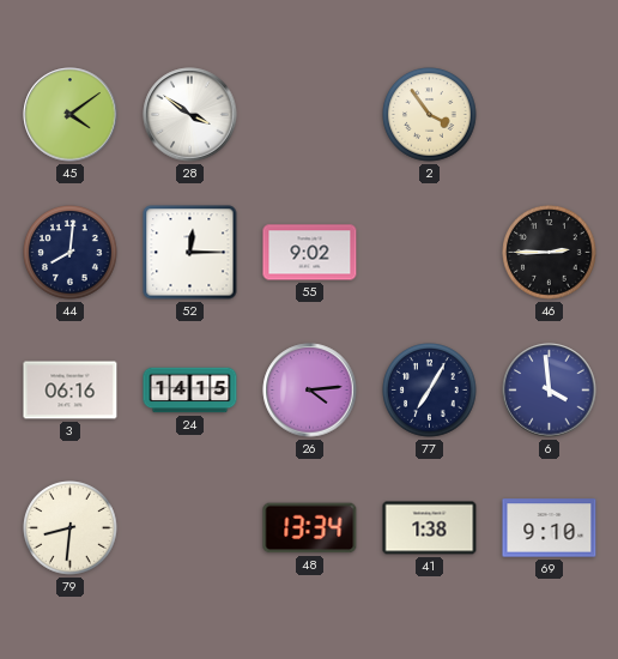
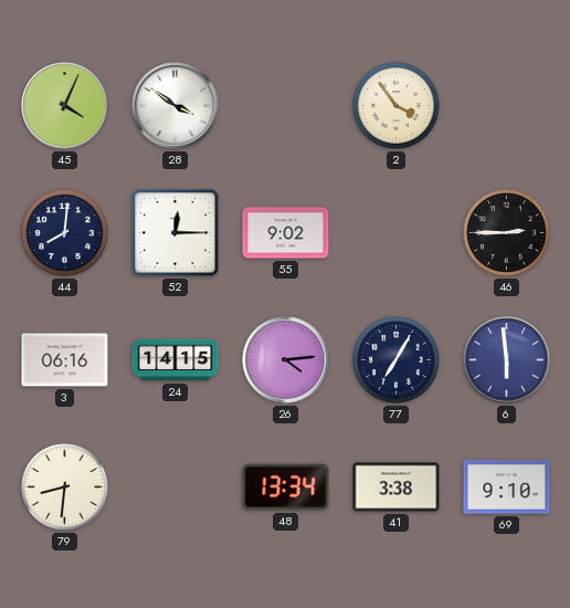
45: 4:09 -> 4:04 (65, 106)
6: 3:59 -> 5:59 (507, 360)
41: 1:38 -> 3:38 (397, 488)
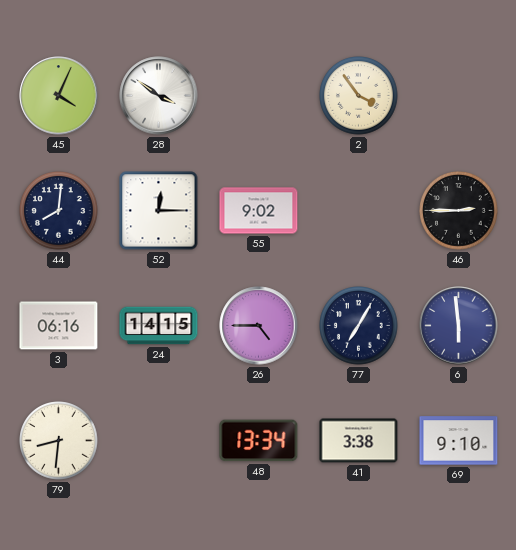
26: 4:14 -> 4:45 (259, 326)
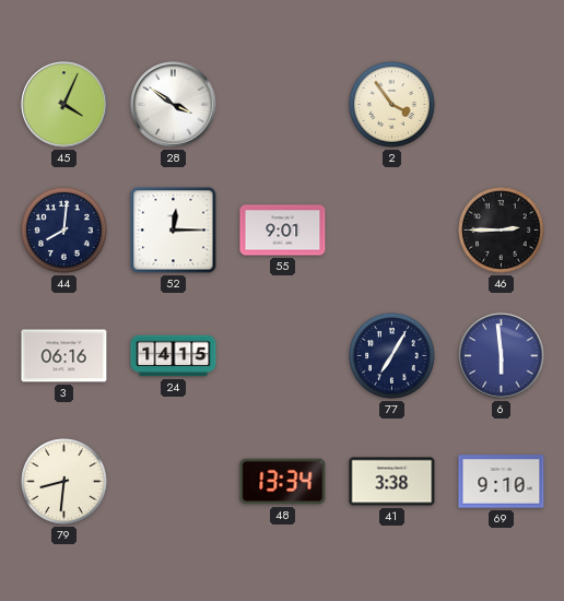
55: 9:02 -> 9:01 (283, 231)
26: 4:45 -> none (259, 326)
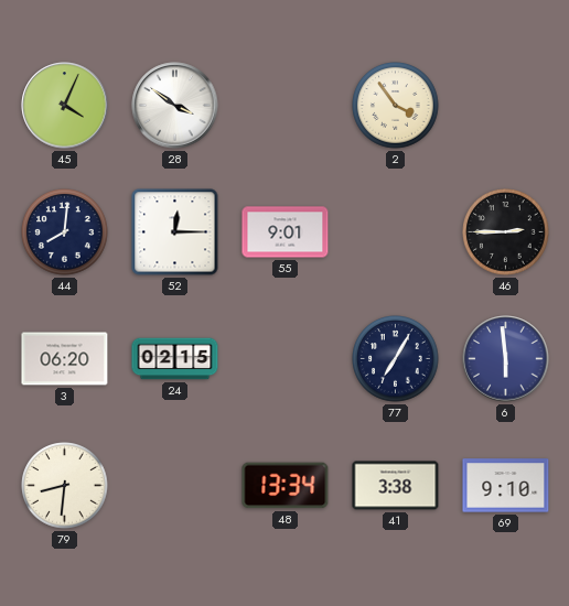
3: 06:16 -> 06:20 (65, 359)
24: 14:15 -> 02:15 (175, 359)
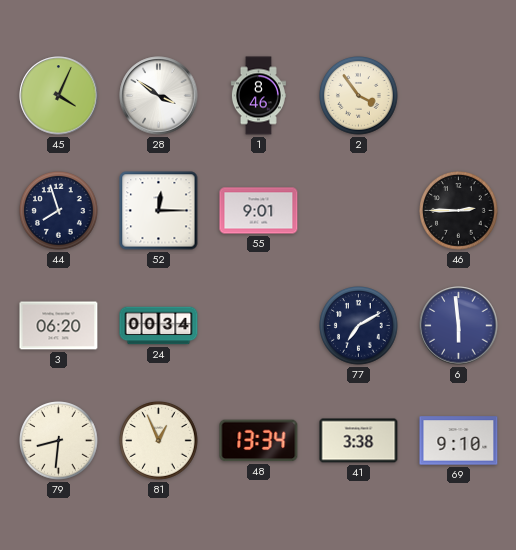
1: none -> 8:46 (258, 96)
44: 8:01 -> 7:57 (59, 211)
24: 02:15 -> 00:34 (159, 326)
77: 7:05 -> 7:10 (359, 326)
81: none -> 12:56 (159, 441)
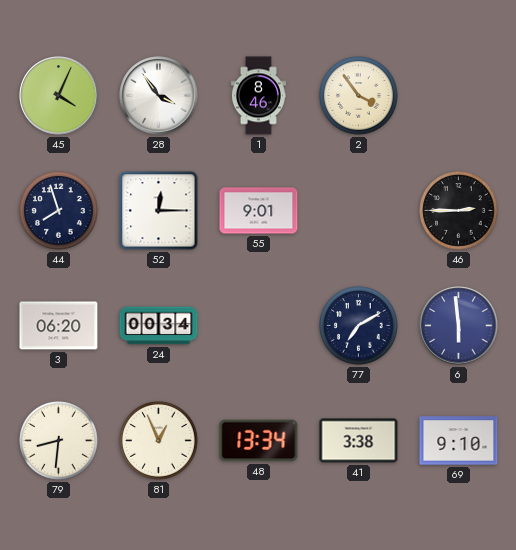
28: 3:51 -> 3:54 (159, 96)
